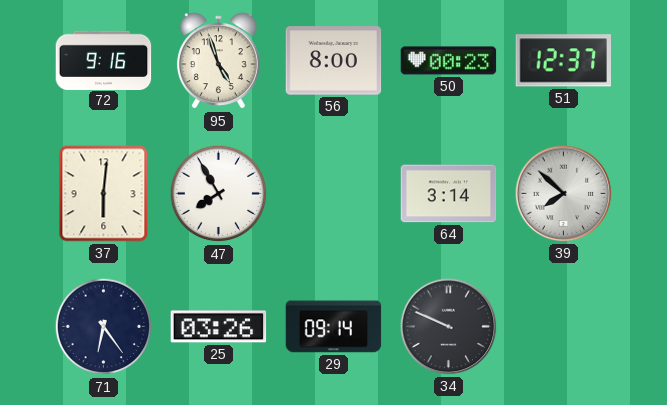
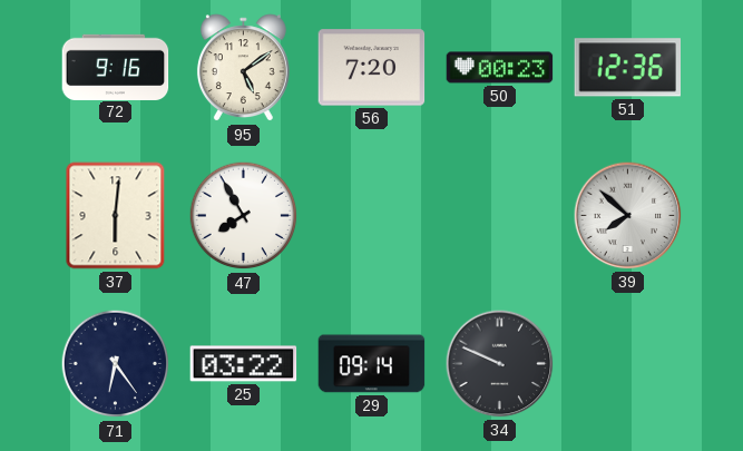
95: 4:57 -> 5:09 (243, 68)
56: 8:00 -> 7:20 (372, 68)
51: 12:37 -> 12:36 (627, 68)
64: 3:14 -> none (449, 194)
25: 03:26 -> 03:22 (244, 364)
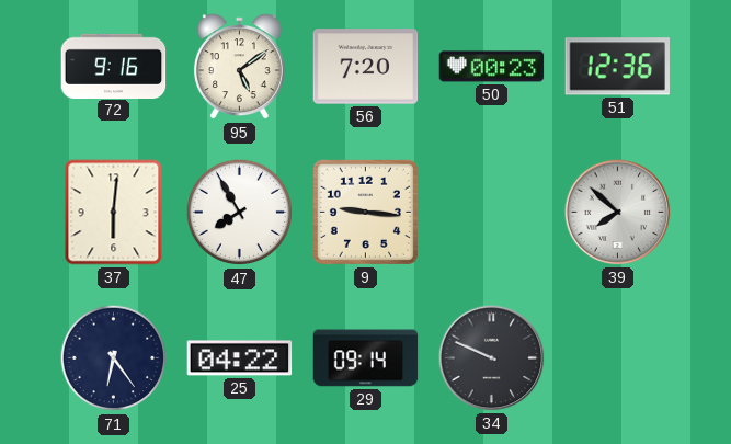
9: none -> 9:16 (365, 212)
25: 03:22 -> 04:22 (240, 358)
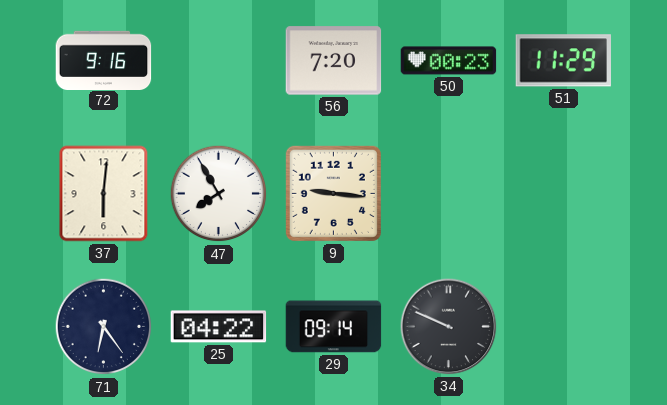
95: 5:09 -> none (239, 67)
51: 12:36 -> 11:29 (563, 61)
39: 7:52 -> none (618, 213)
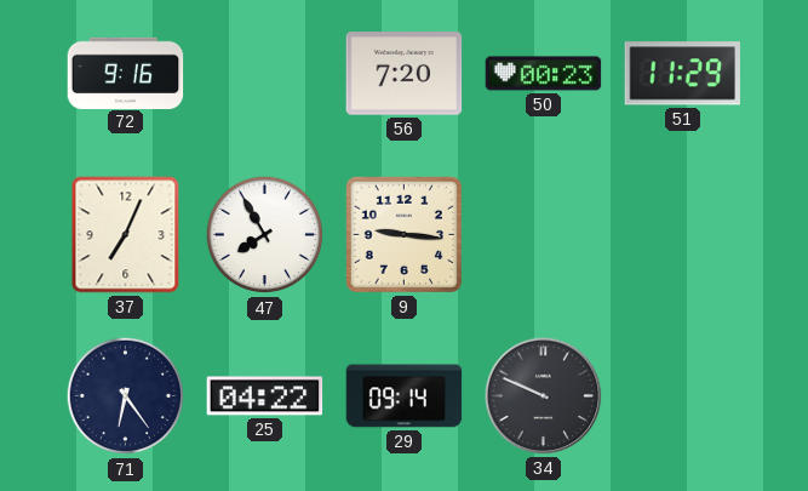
37: 6:01 -> 7:04 (126, 235)
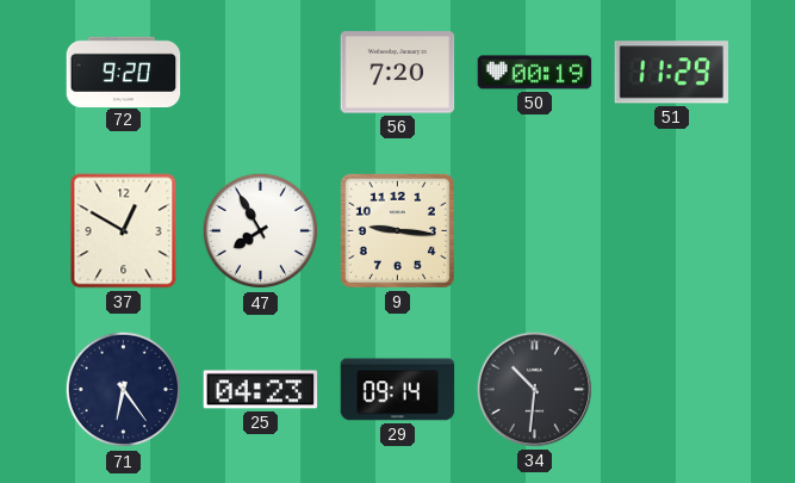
72: 9:16 -> 9:20 (124, 72)
50: 00:23 -> 00:19 (535, 73)
37: 7:04 -> 12:50 (124, 231)
25: 04:22 -> 04:23 (261, 390)
34: 9:49 -> 10:31 (535, 390)
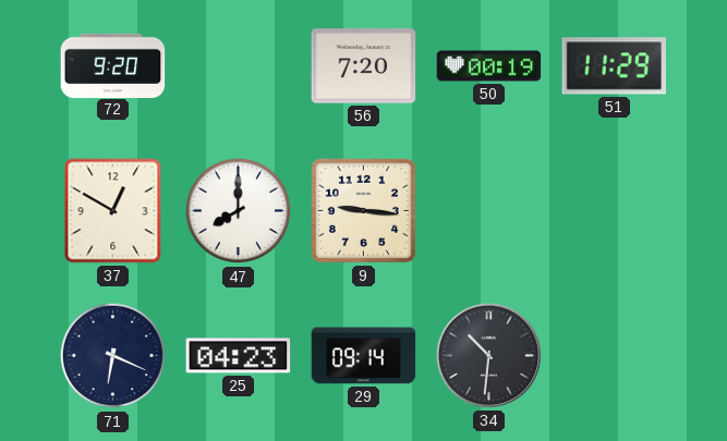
47: 7:55 -> 8:00 (239, 211)
71: 6:24 -> 6:19 (113, 356)
